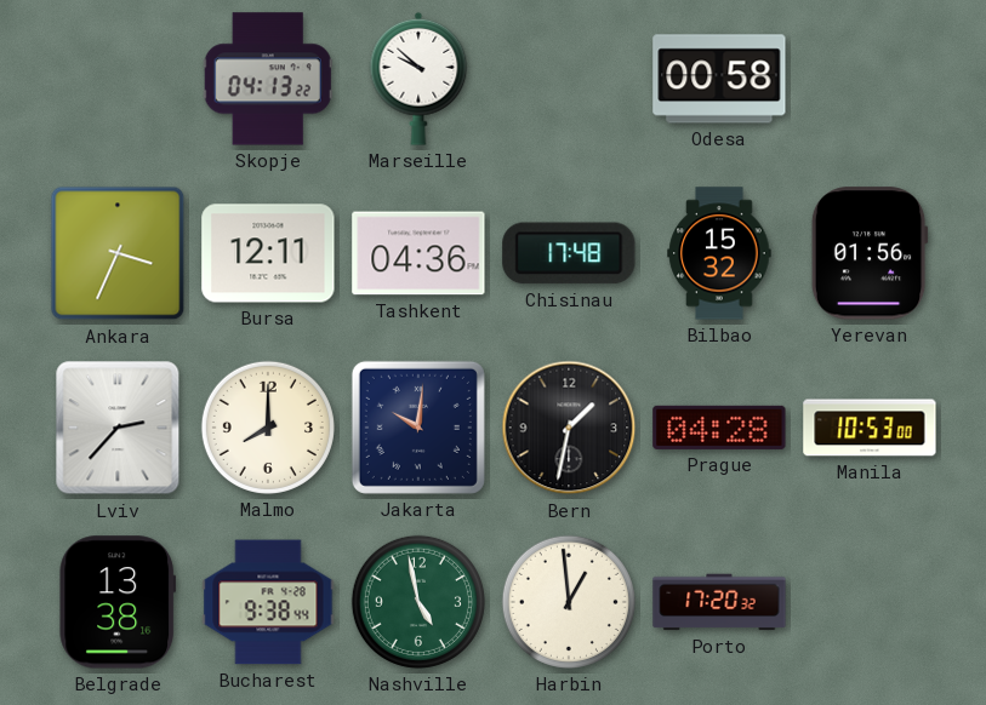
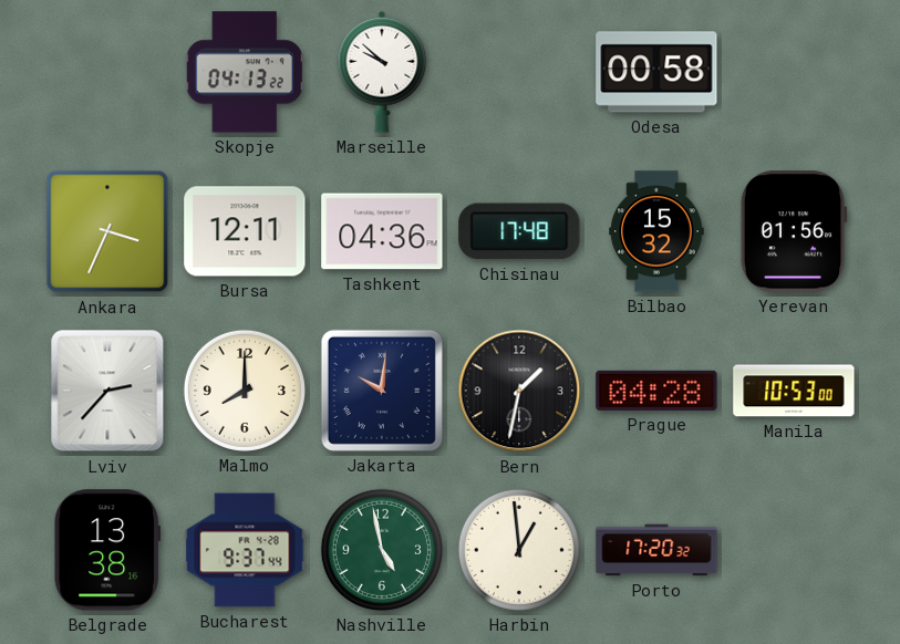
Bucharest: 9:38 -> 9:37 (245, 550)
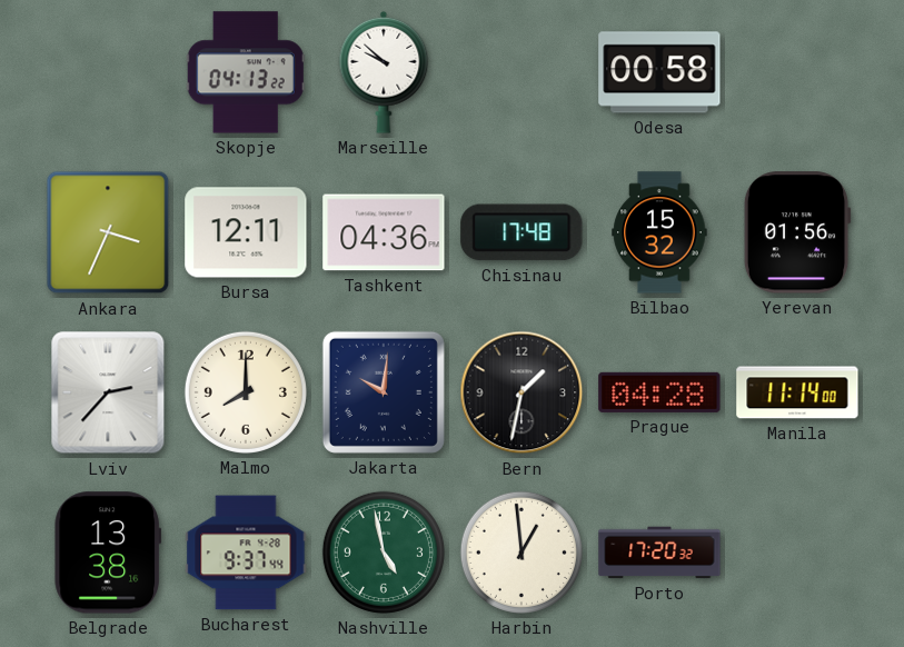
Manila: 10:53 -> 11:14 (797, 392)
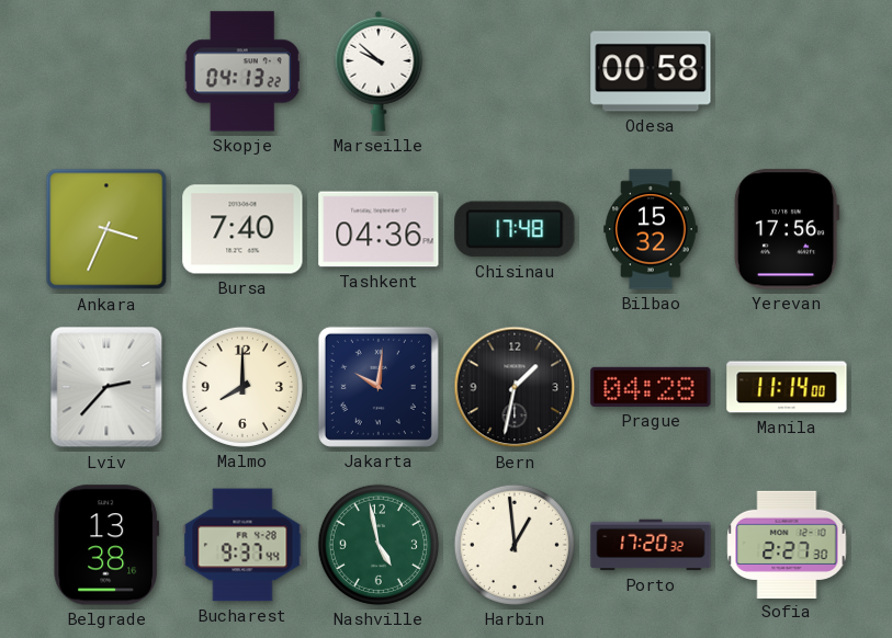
Bursa: 12:11 -> 7:40 (242, 229)
Yerevan: 01:56 -> 17:56 (787, 229)
Sofia: none -> 2:27 (787, 544)
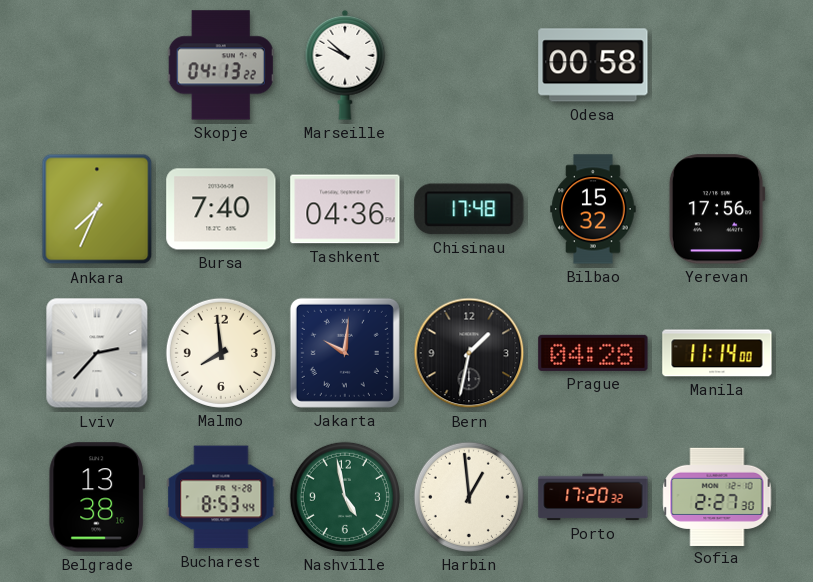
Ankara: 3:34 -> 7:34 (97, 209)
Malmo: 8:00 -> 7:59 (221, 353)
Bucharest: 9:37 -> 8:53 (221, 497)
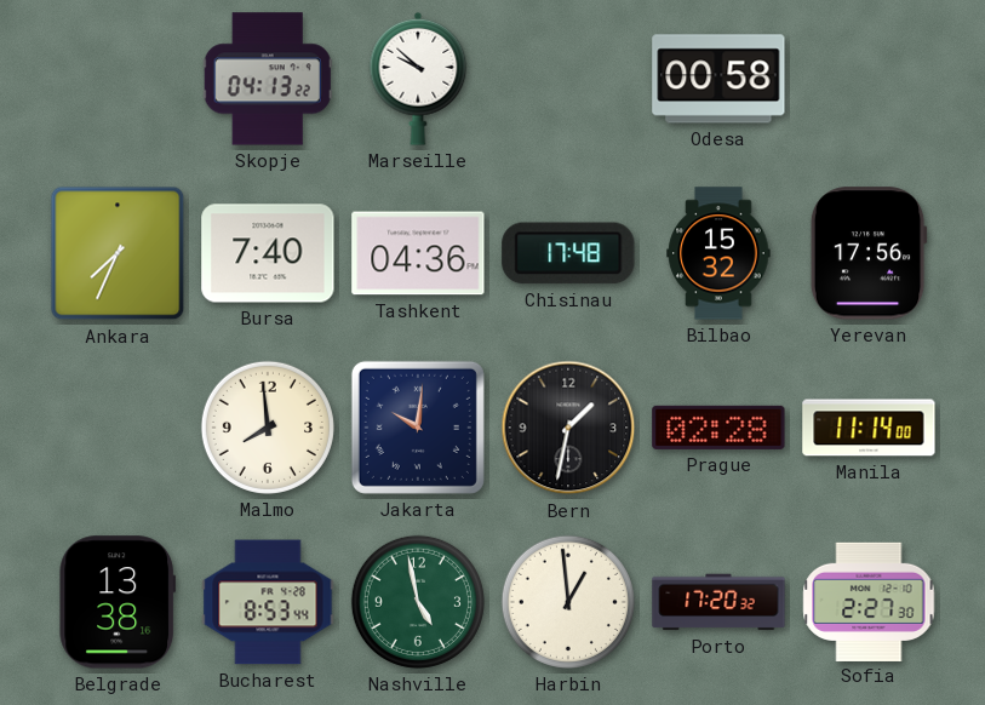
Lviv: 2:37 -> none (97, 353)
Prague: 04:28 -> 02:28 (718, 428)
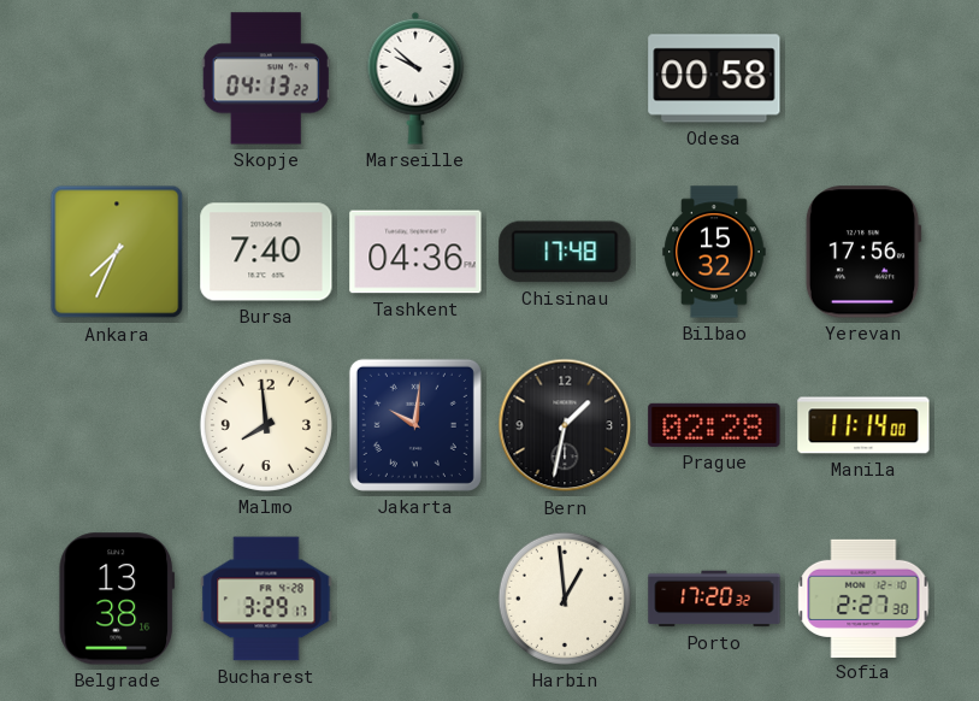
Bucharest: 8:53 -> 3:29 (266, 599)
Nashville: 4:58 -> none (418, 602)
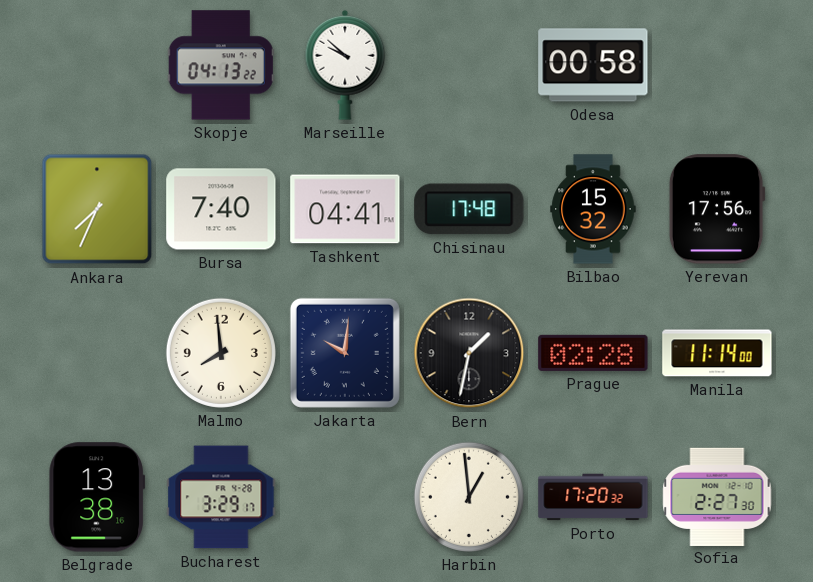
Tashkent: 04:36 -> 04:41 (345, 209)
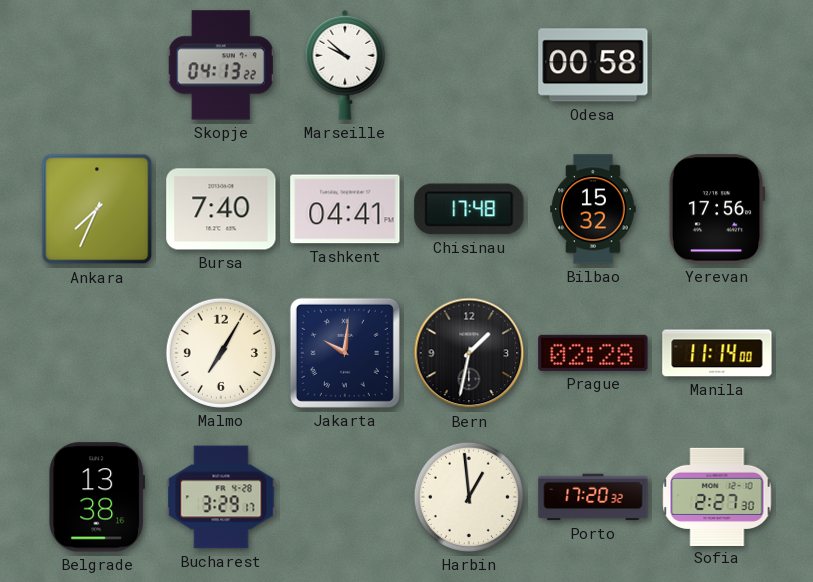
Malmo: 7:59 -> 7:05 (221, 353)
